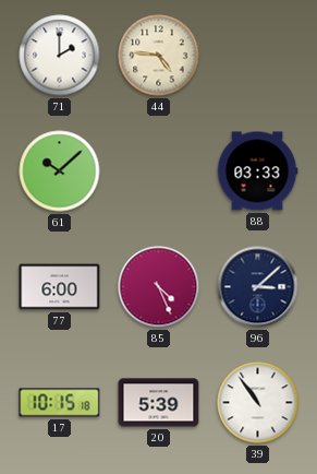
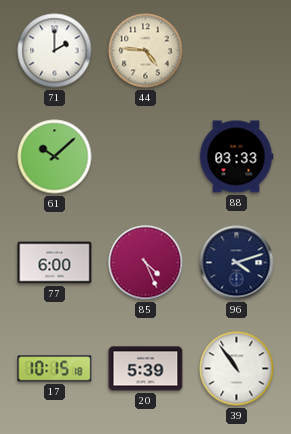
96: 3:08 -> 4:12 (237, 263)
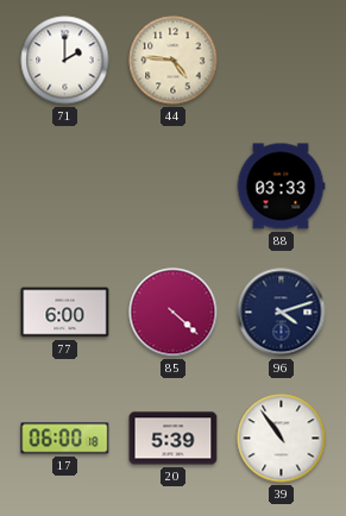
61: 10:08 -> none (55, 157)
85: 4:26 -> 4:22 (174, 313)
17: 10:15 -> 06:00 (65, 439)
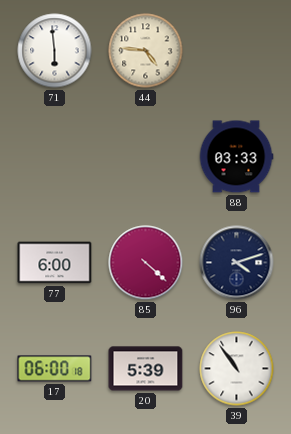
71: 2:00 -> 5:59 (55, 51)
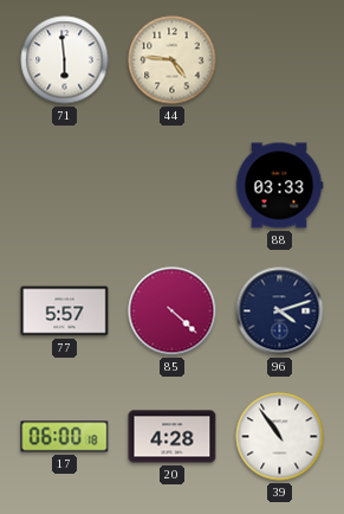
77: 6:00 -> 5:57 (65, 311)
20: 5:39 -> 4:28 (173, 437)
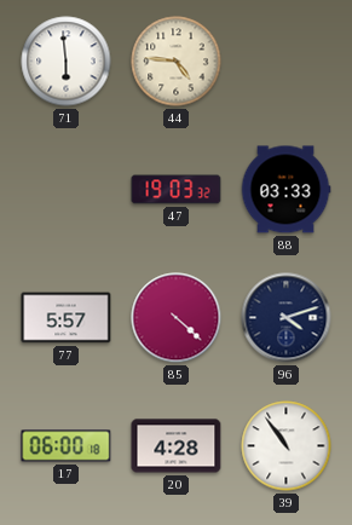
47: none -> 19:03 (177, 190)
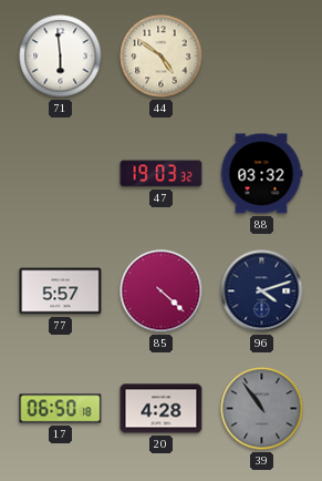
44: 4:46 -> 4:51 (162, 57)
88: 03:33 -> 03:32 (261, 174)
17: 06:00 -> 06:50 (61, 409)
39 dial: white -> grey (262, 409)
